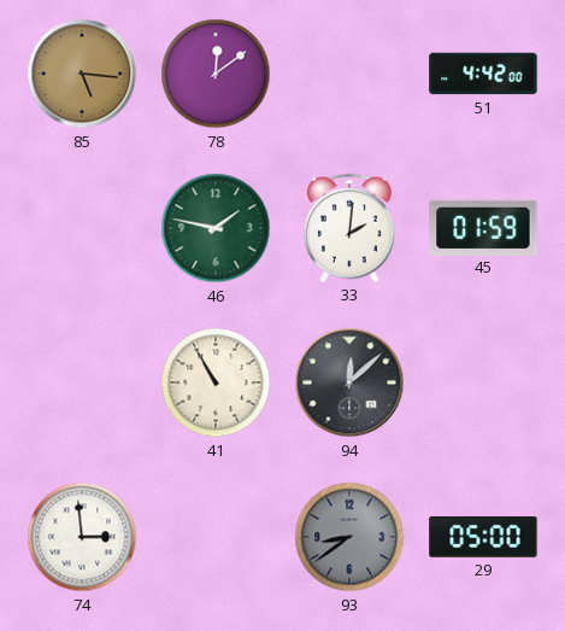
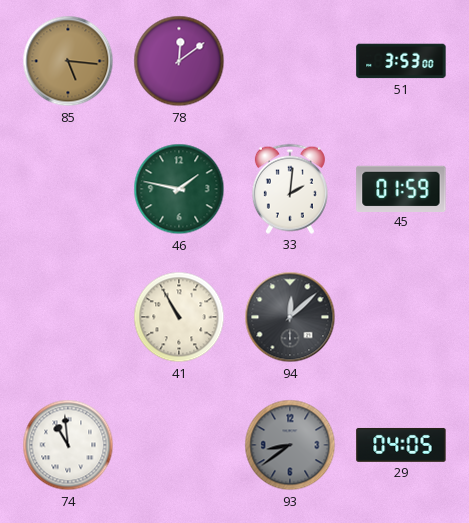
51: 4:42 -> 3:53 (401, 61)
74: 2:59 -> 10:59 (68, 445)
29: 05:00 -> 04:05 (401, 445)
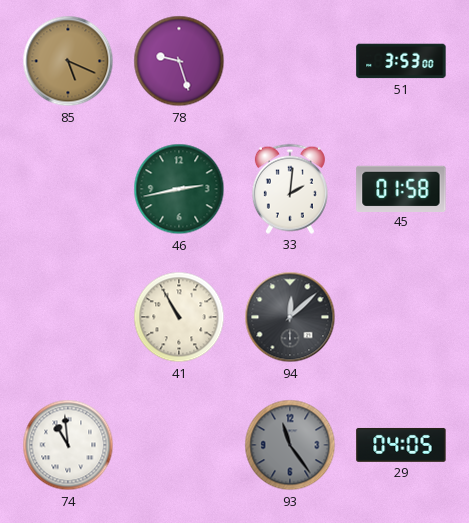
85: 5:16 -> 5:19 (68, 61)
78: 12:09 -> 9:27 (179, 61)
46: 1:47 -> 2:43 (179, 189)
45: 01:59 -> 01:58 (401, 188)
93: 8:39 -> 11:24 (290, 445)
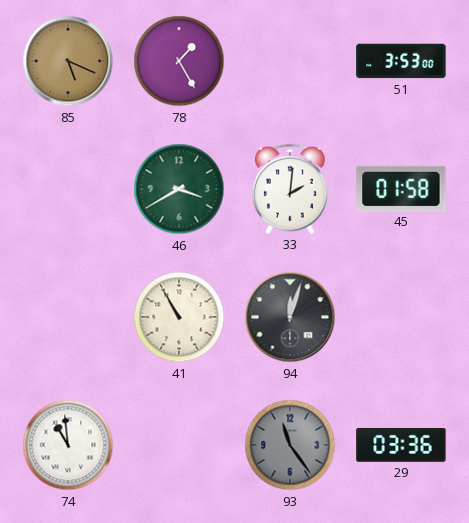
78: 9:27 -> 1:25 (179, 61)
46: 2:43 -> 3:40 (179, 189)
94: 12:08 -> 12:03 (290, 317)
29: 04:05 -> 03:36 (401, 445)
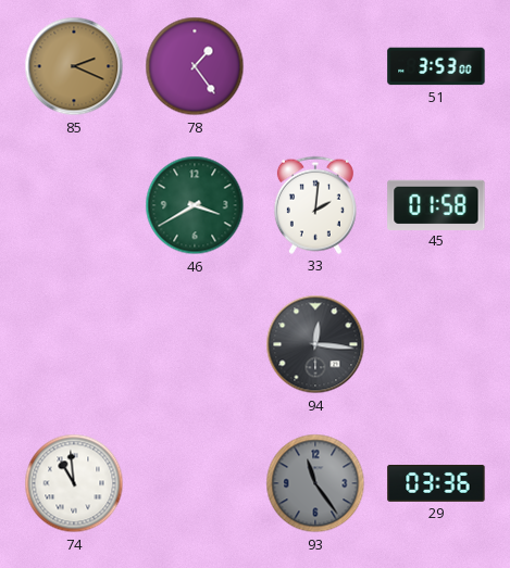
85: 5:19 -> 2:19 (74, 66)
78: 1:25 -> 1:24 (195, 66)
41: 10:55 -> none (179, 317)
94: 12:03 -> 12:16 (315, 344)
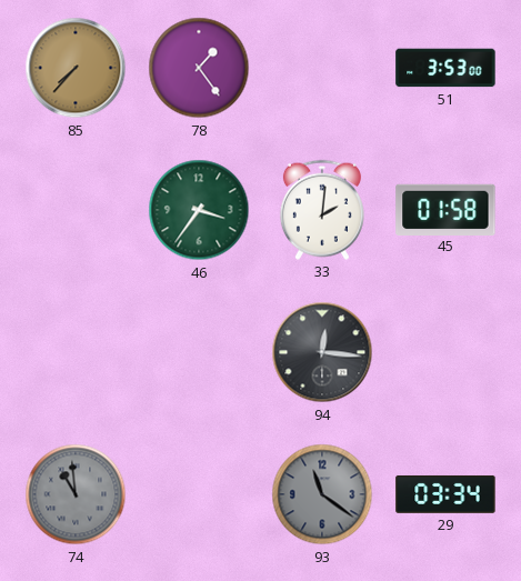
85: 2:19 -> 7:37 (76, 68)
46: 3:40 -> 3:36 (199, 210)
74 dial: white -> grey (76, 494)
93: 11:24 -> 11:21 (322, 494)
29: 03:36 -> 03:34 (445, 494)
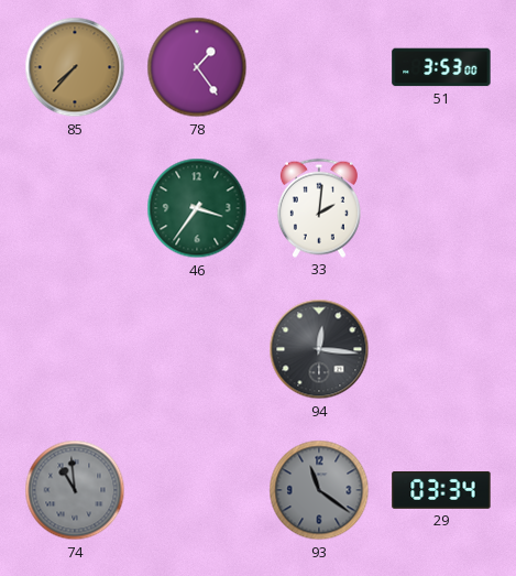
45: 01:58 -> none (445, 209)
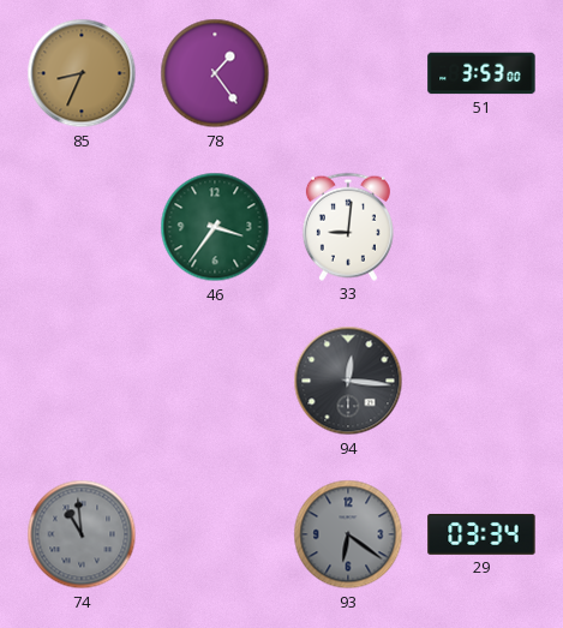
85: 7:37 -> 8:34 (82, 73)
33: 2:01 -> 9:01 (348, 227)
93: 11:21 -> 6:21 (348, 534)
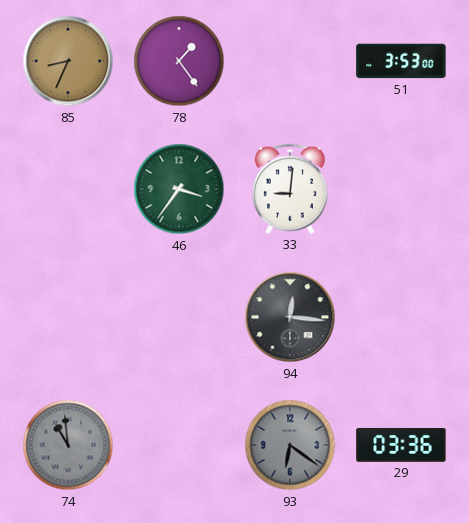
29: 03:34 -> 03:36 (401, 445)
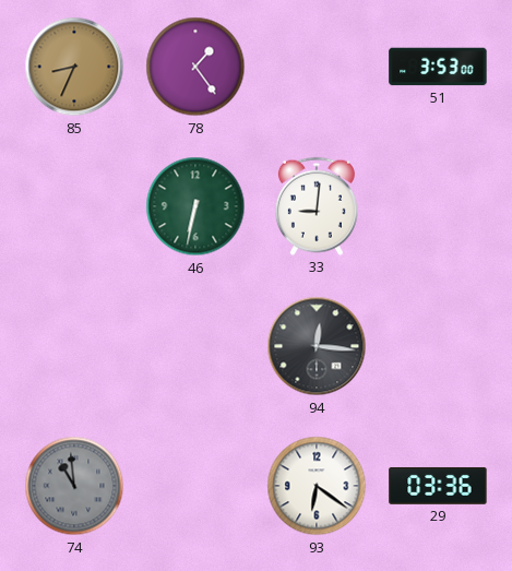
46: 3:36 -> 6:32 (195, 206)
93 dial: grey -> white (317, 486)
